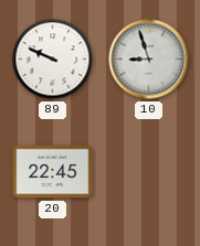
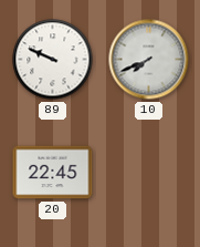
10: 8:57 -> 7:41 (149, 60)
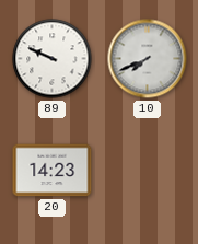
20: 22:45 -> 14:23 (53, 171)
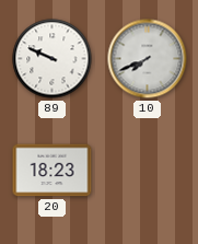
20: 14:23 -> 18:23 (53, 171)
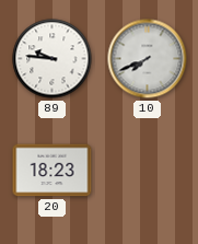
89: 9:49 -> 9:46 (53, 59)
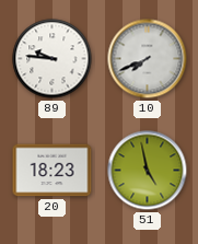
51: none -> 4:58 (148, 171)
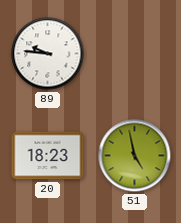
10: 7:41 -> none (148, 59)
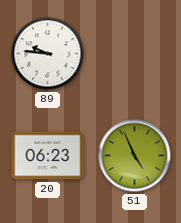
20: 18:23 -> 06:23 (48, 156)
51: 4:58 -> 4:56 (135, 156)
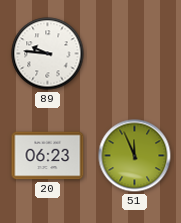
51: 4:56 -> 11:56 (135, 156)
